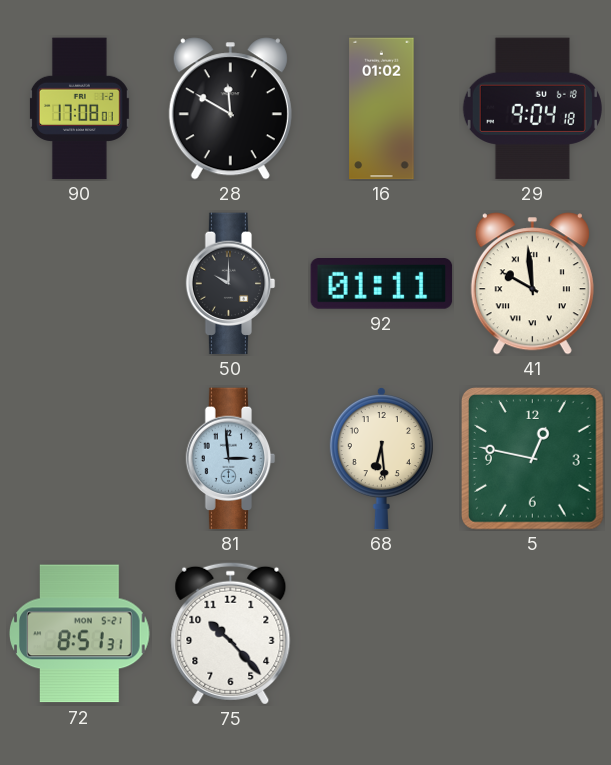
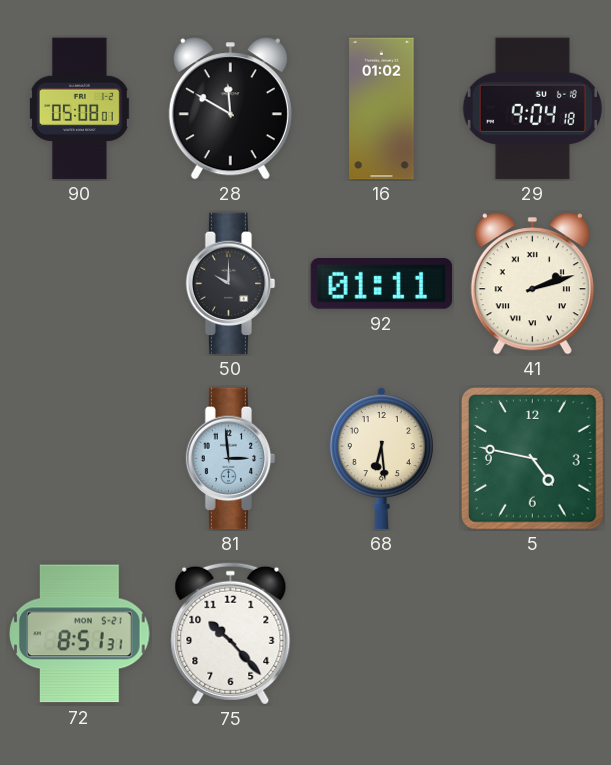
90: 17:08 -> 05:08 (79, 109)
41: 9:59 -> 2:12 (532, 284)
5: 12:47 -> 4:47 (533, 459)
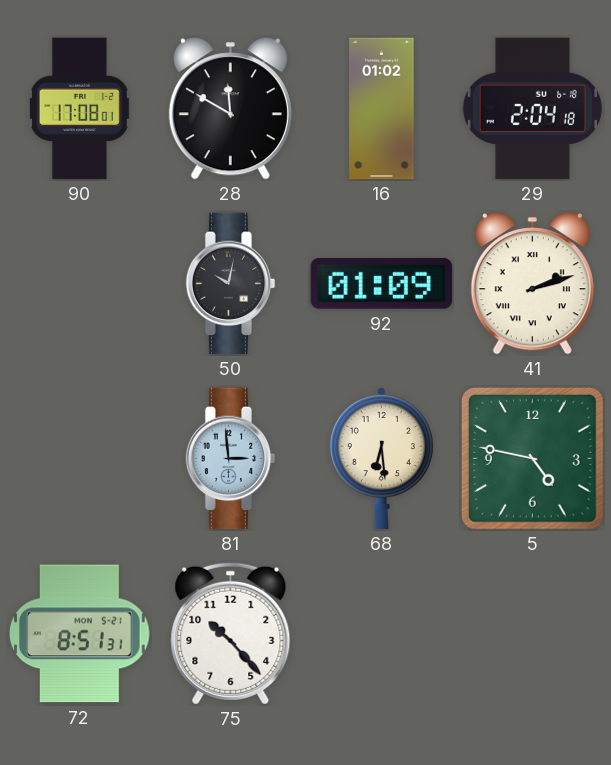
90: 05:08 -> 17:08 (79, 109)
29: 9:04 -> 2:04 (532, 109)
50: 10:00 -> 10:02 (231, 284)
92: 01:11 -> 01:09 (382, 284)
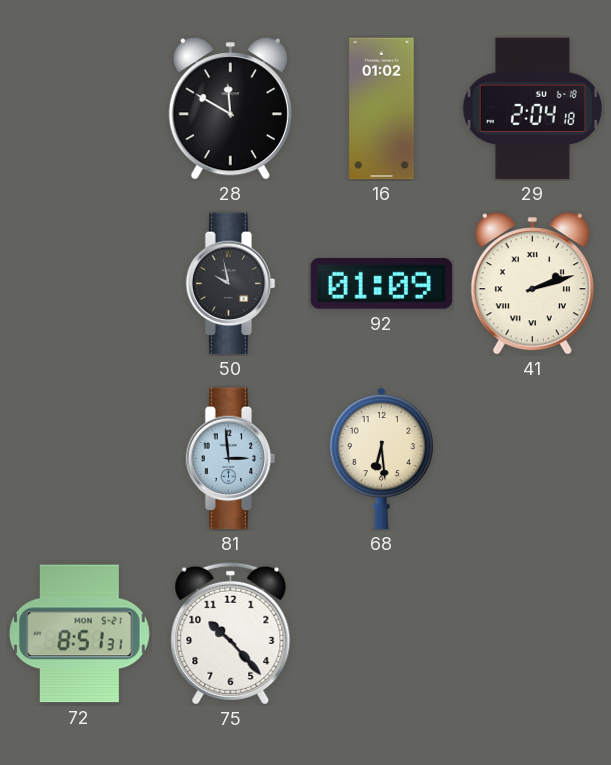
90: 17:08 -> none (79, 109)
50: 10:02 -> 9:58 (231, 284)
5: 4:47 -> none (533, 459)
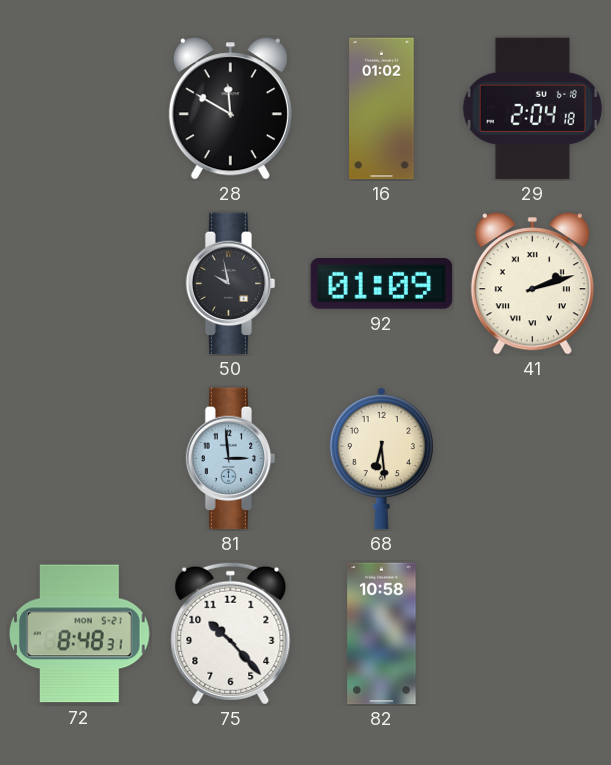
72: 8:51 -> 8:48 (80, 634)
82: none -> 10:58 (382, 634)
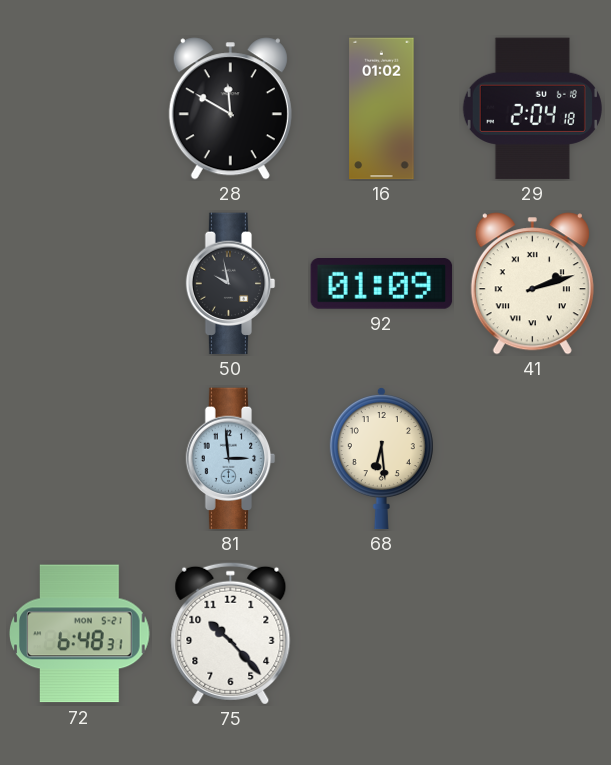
72: 8:48 -> 6:48 (80, 634)
82: 10:58 -> none (382, 634)
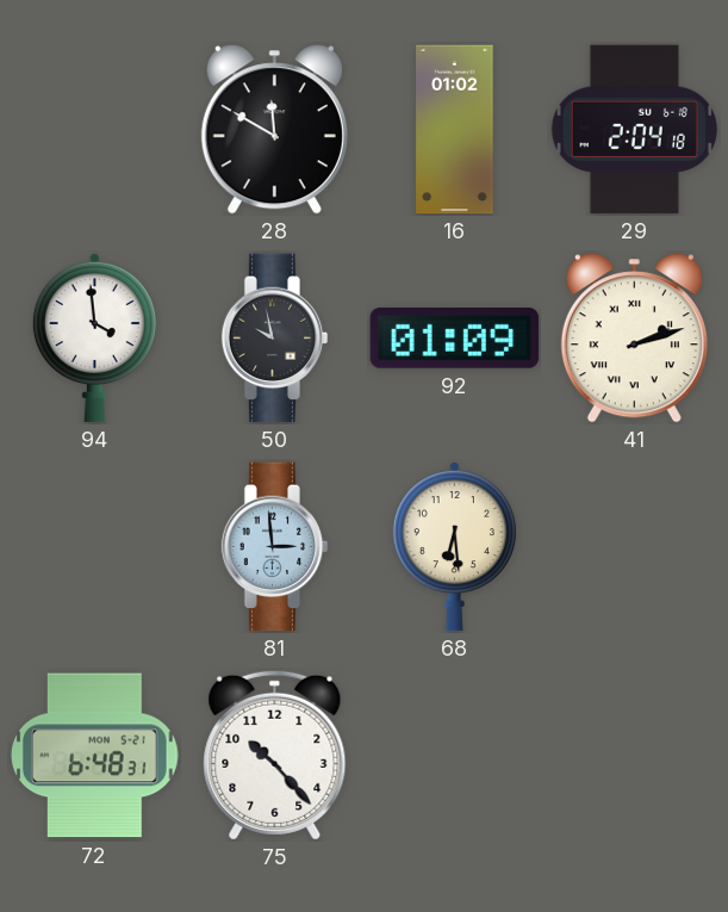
94: none -> 3:59 (94, 337)
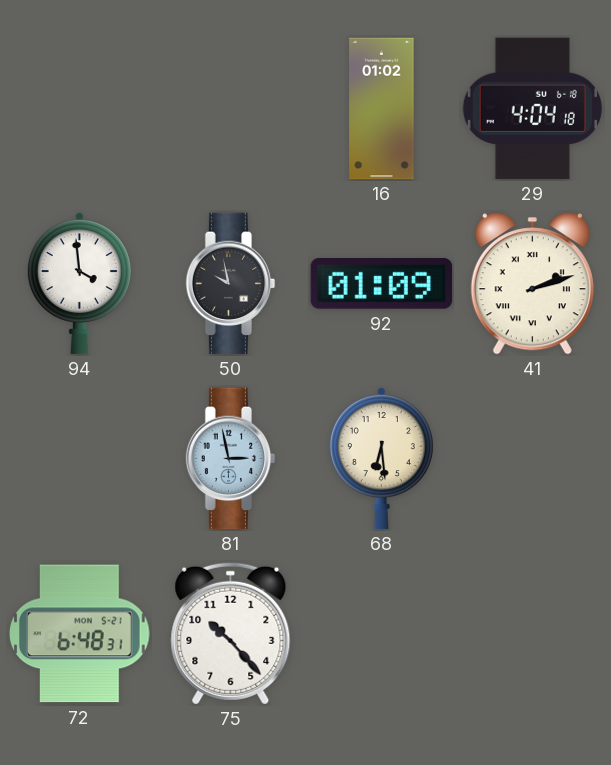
28: 11:50 -> none (274, 130)
29: 2:04 -> 4:04 (532, 109)
81: 2:59 -> 2:58 (231, 459)
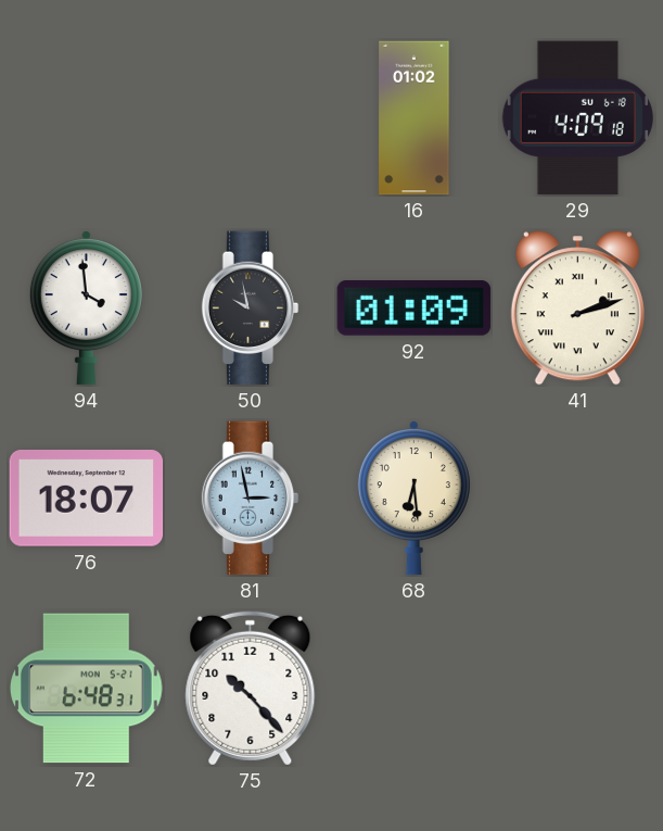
29: 4:04 -> 4:09 (577, 118)
76: none -> 18:07 (87, 499)
